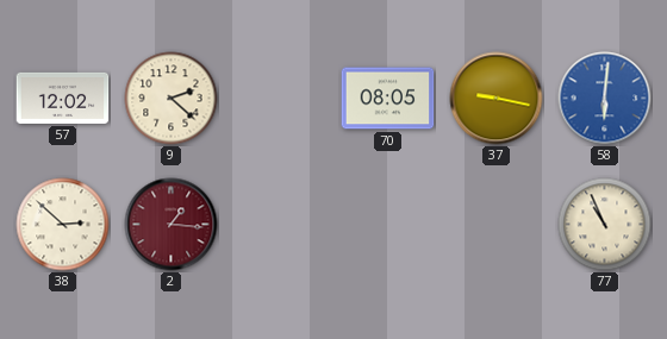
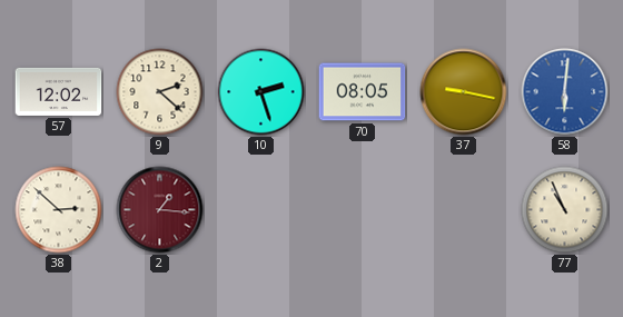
10: none -> 2:27 (261, 92)
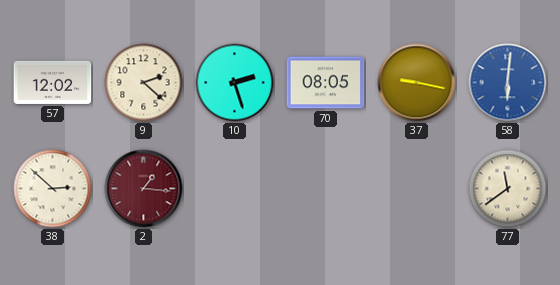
77: 10:56 -> 11:39 (508, 189)
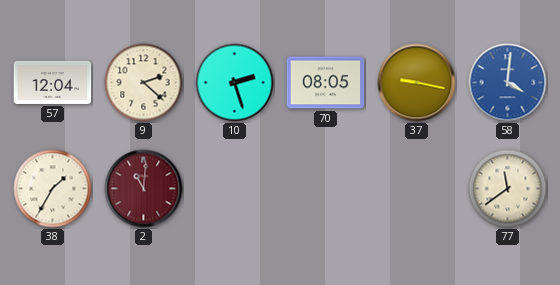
57: 12:02 -> 12:04 (53, 82)
58: 6:01 -> 4:01 (508, 83)
38: 2:52 -> 1:35 (53, 189)
2: 1:16 -> 11:01 (144, 189)
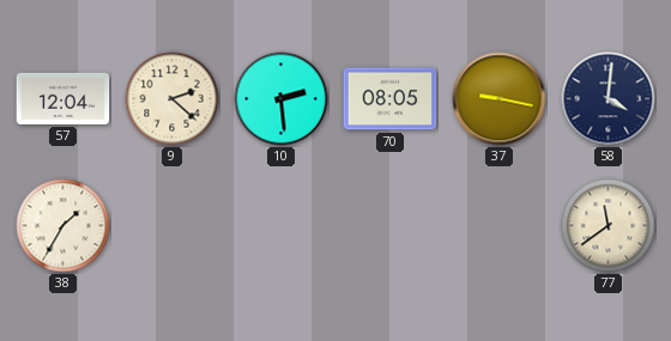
10: 2:27 -> 2:29 (282, 99)
58 dial: blue -> navy (609, 99)
2: 11:01 -> none (144, 189)
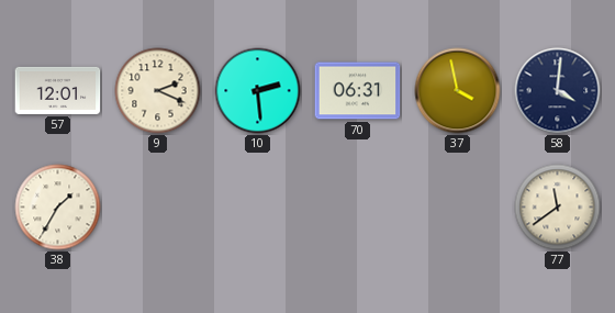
57: 12:04 -> 12:01 (58, 90)
9: 2:22 -> 2:19 (158, 91)
70: 08:05 -> 06:31 (358, 91)
37: 9:17 -> 3:58 (458, 91)
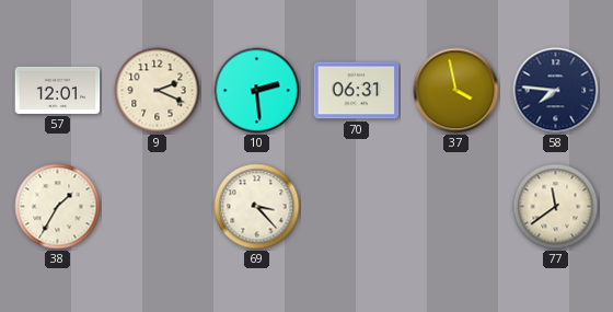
58: 4:01 -> 7:46 (556, 91)
69: none -> 3:23 (257, 207)
